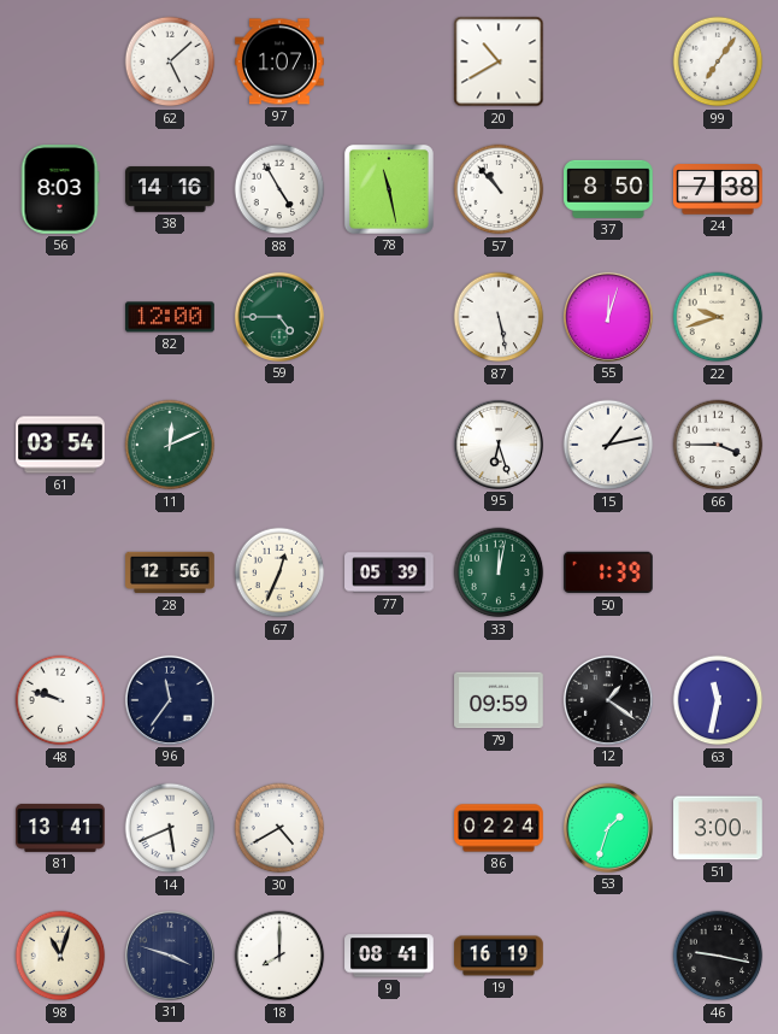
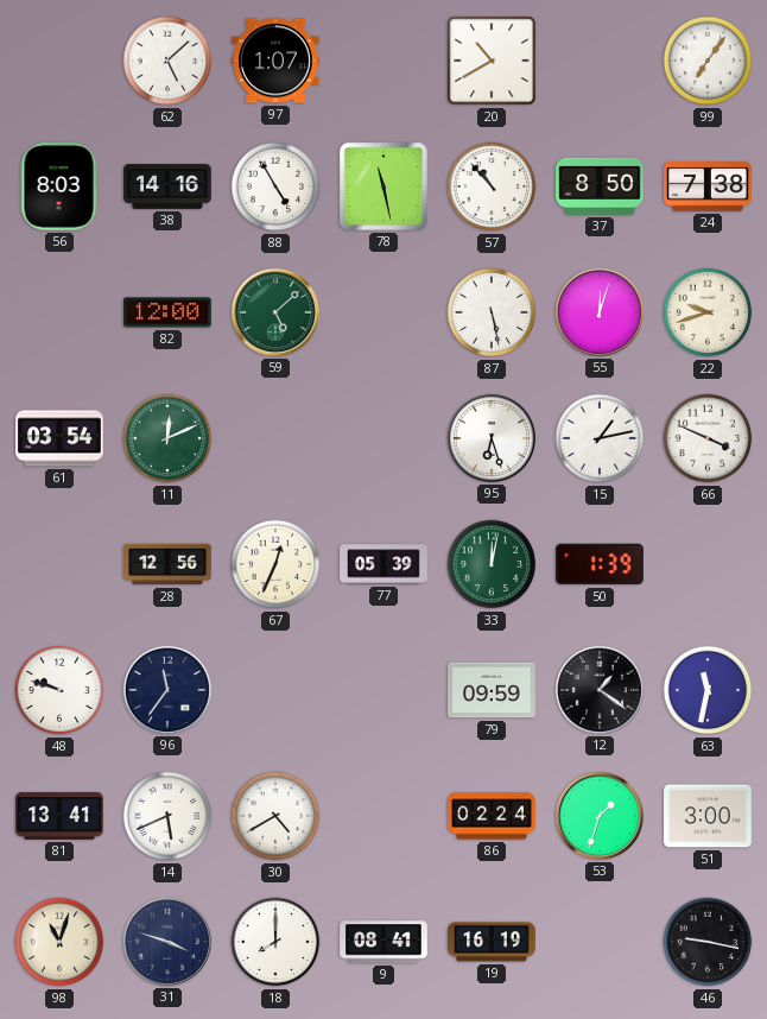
59: 4:45 -> 5:08 (275, 312)
66: 3:45 -> 3:49 (708, 438)
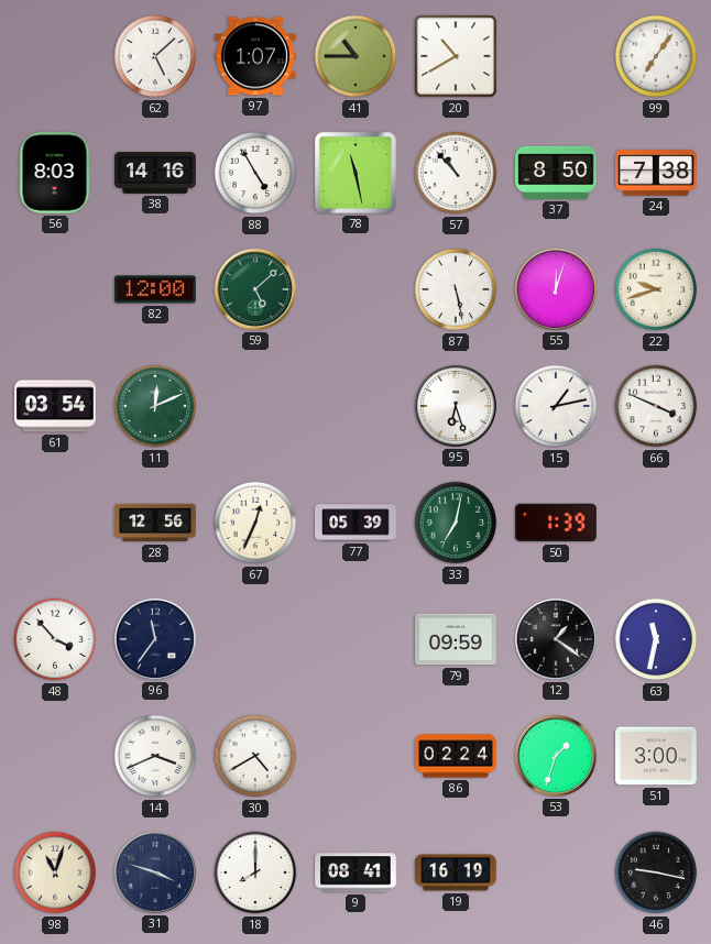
41: none -> 10:45 (355, 56)
33: 12:02 -> 7:02 (456, 523)
48: 9:48 -> 3:53 (55, 639)
81: 13:41 -> none (59, 816)
14: 5:41 -> 3:41 (155, 756)
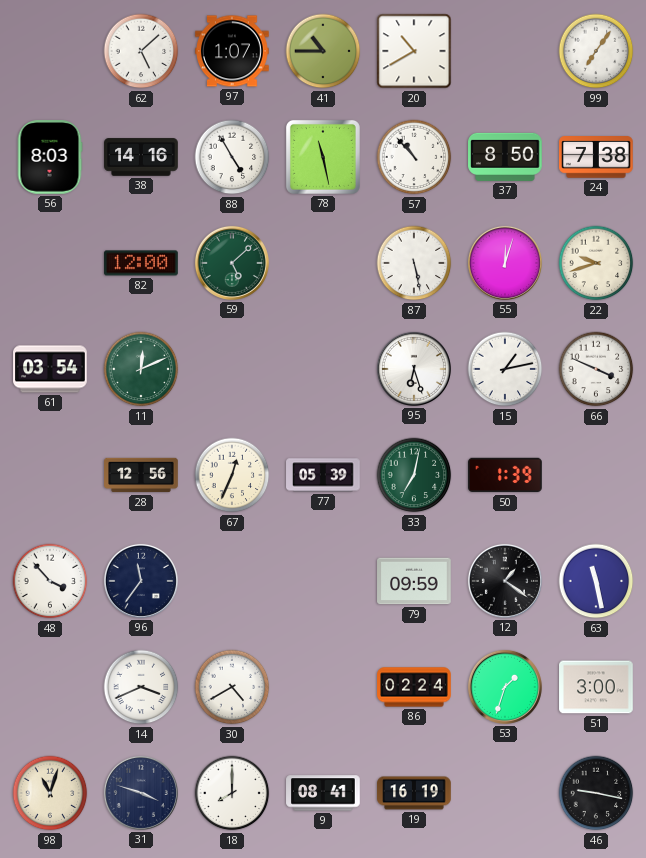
63: 11:32 -> 11:28 (596, 581)
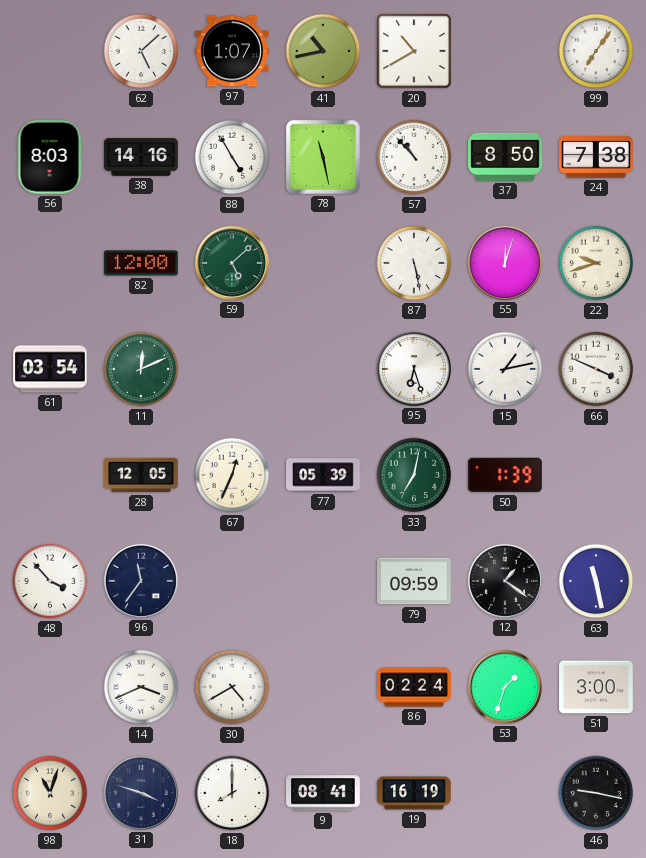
41: 10:45 -> 10:43 (323, 51)
28: 12:56 -> 12:05 (141, 475)
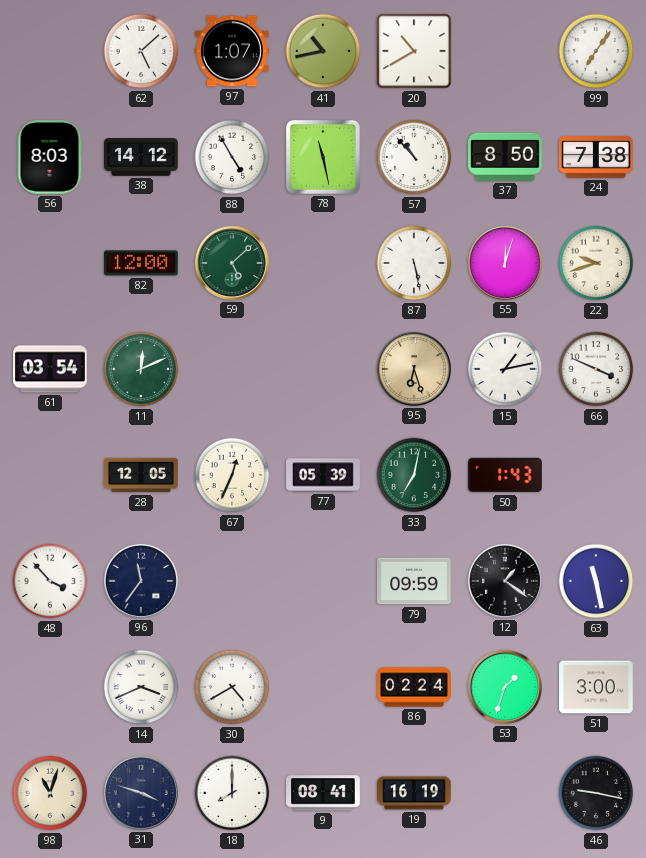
38: 14:16 -> 14:12 (141, 157)
95 dial: white -> champagne (414, 369)
50: 1:39 -> 1:43 (505, 475)
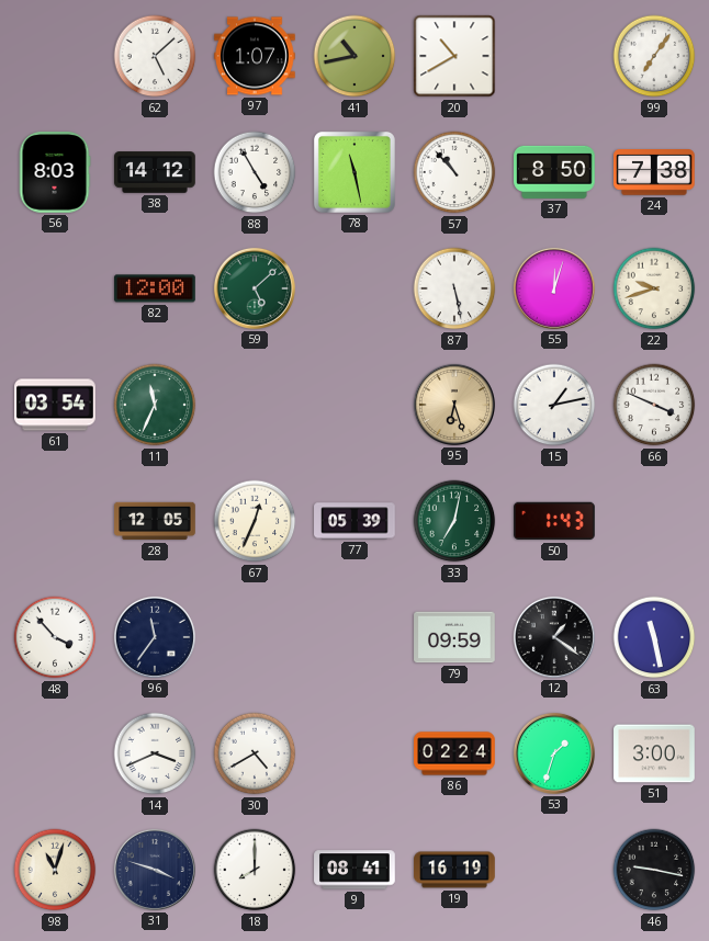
11: 12:11 -> 11:34 (155, 405)
